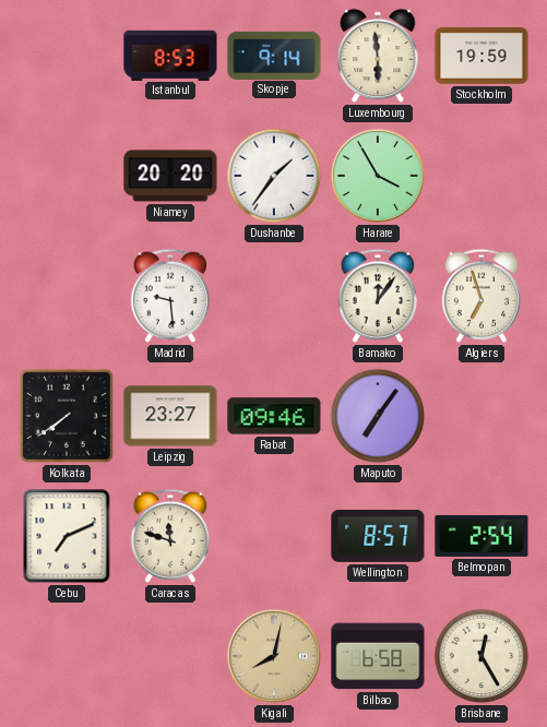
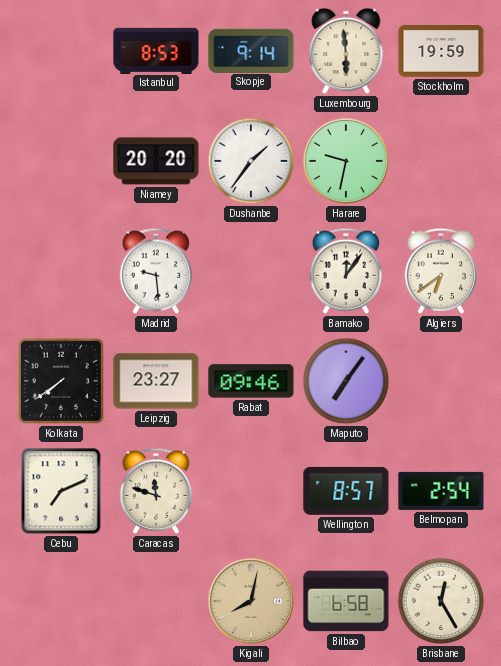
Harare: 3:55 -> 9:32 (346, 161)
Algiers: 6:57 -> 6:39 (441, 271)
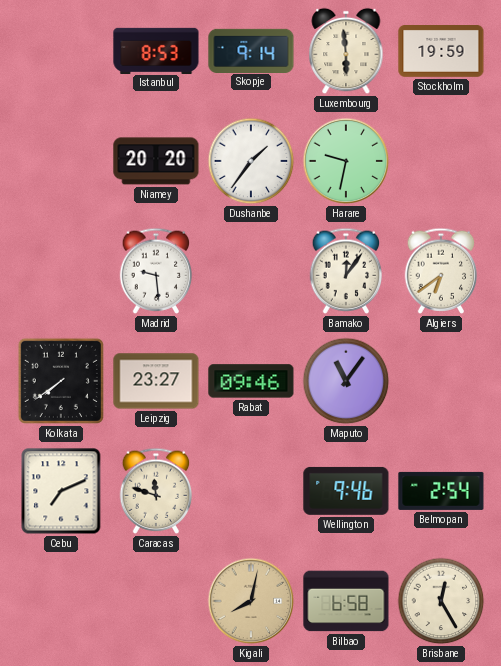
Maputo: 7:06 -> 11:06 (346, 381)
Wellington: 8:57 -> 9:46 (346, 491)
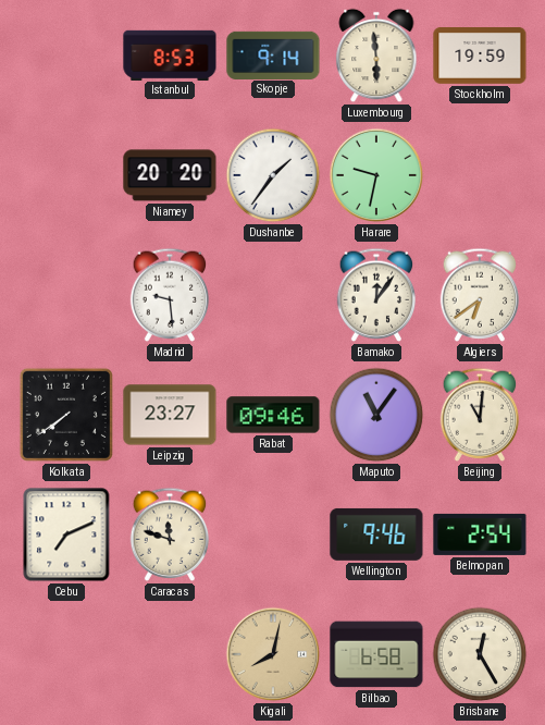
Beijing: none -> 11:01 (480, 415)
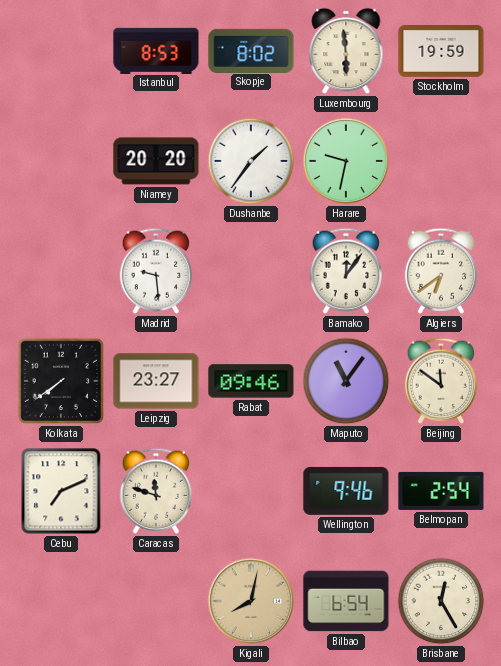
Skopje: 9:14 -> 8:02 (251, 50)
Beijing: 11:01 -> 11:51 (441, 381)
Bilbao: 6:58 -> 6:54 (346, 601)
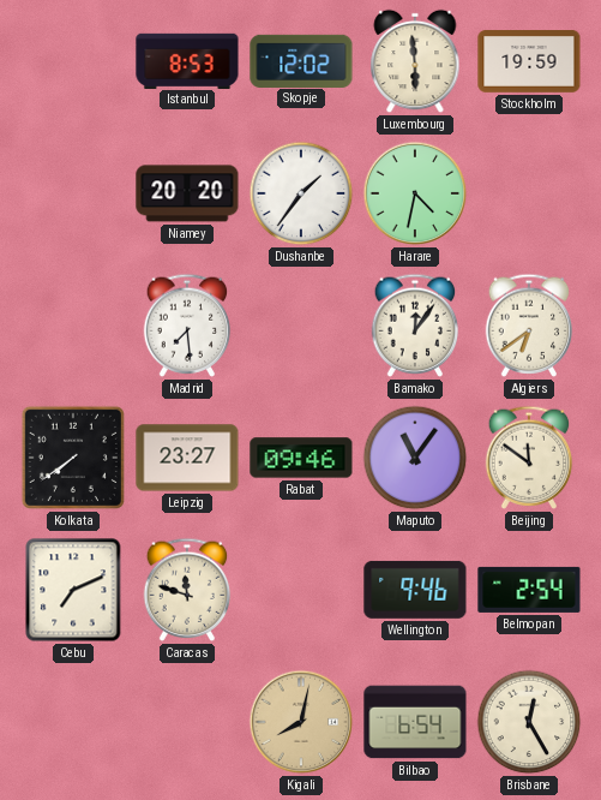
Skopje: 8:02 -> 12:02 (301, 60)
Harare: 9:32 -> 4:32 (415, 193)
Madrid: 9:29 -> 7:29 (187, 326)
